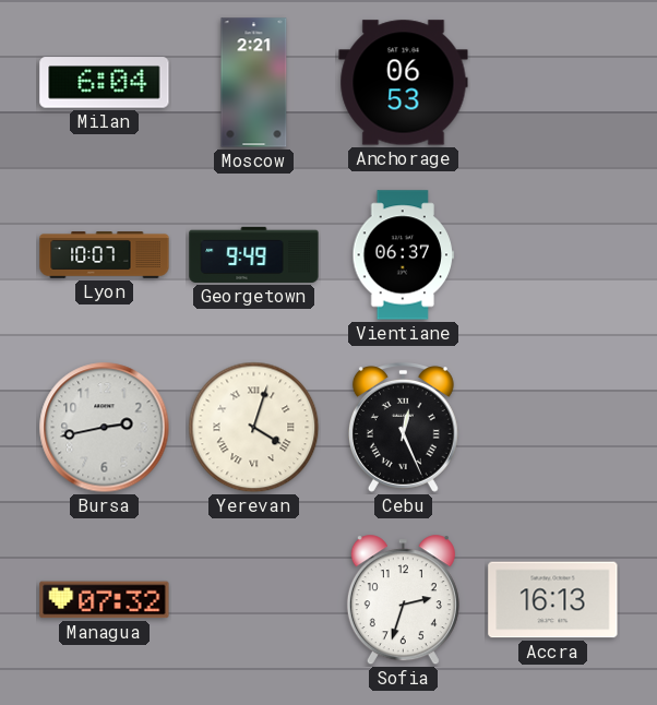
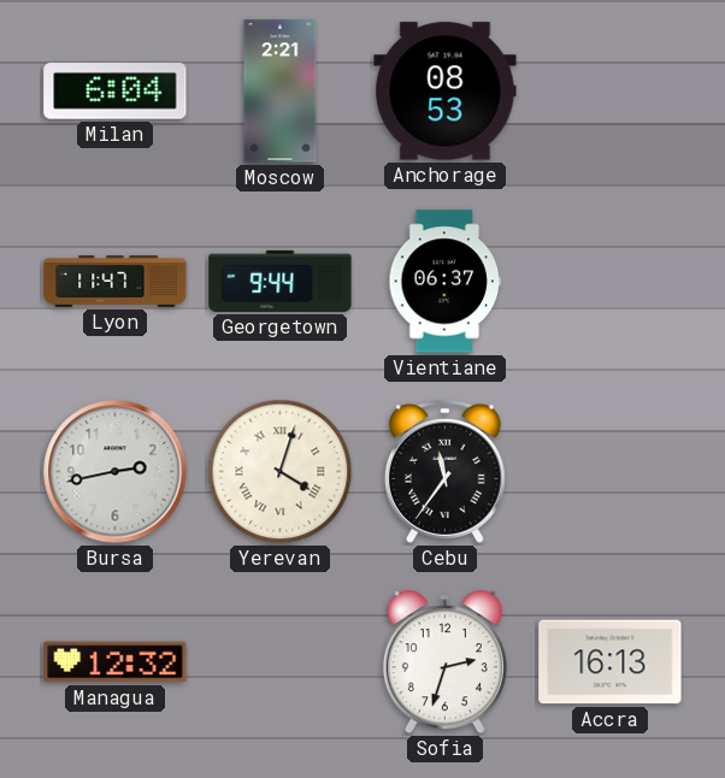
Anchorage: 06:53 -> 08:53 (446, 92)
Lyon: 10:07 -> 11:47 (116, 282)
Georgetown: 9:49 -> 9:44 (281, 281)
Cebu: 12:26 -> 11:36 (444, 472)
Managua: 07:32 -> 12:32 (116, 662)
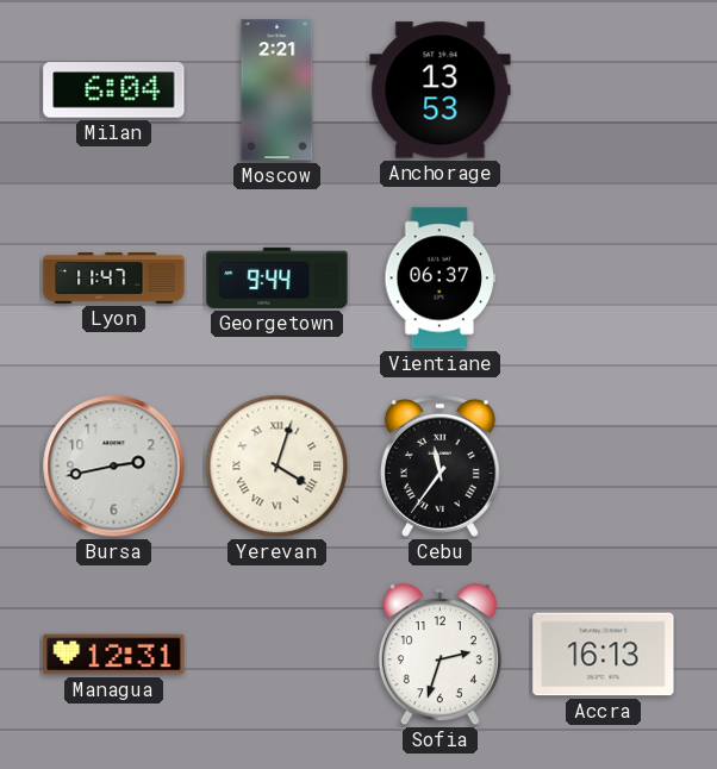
Anchorage: 08:53 -> 13:53 (441, 90)
Managua: 12:32 -> 12:31 (114, 655)
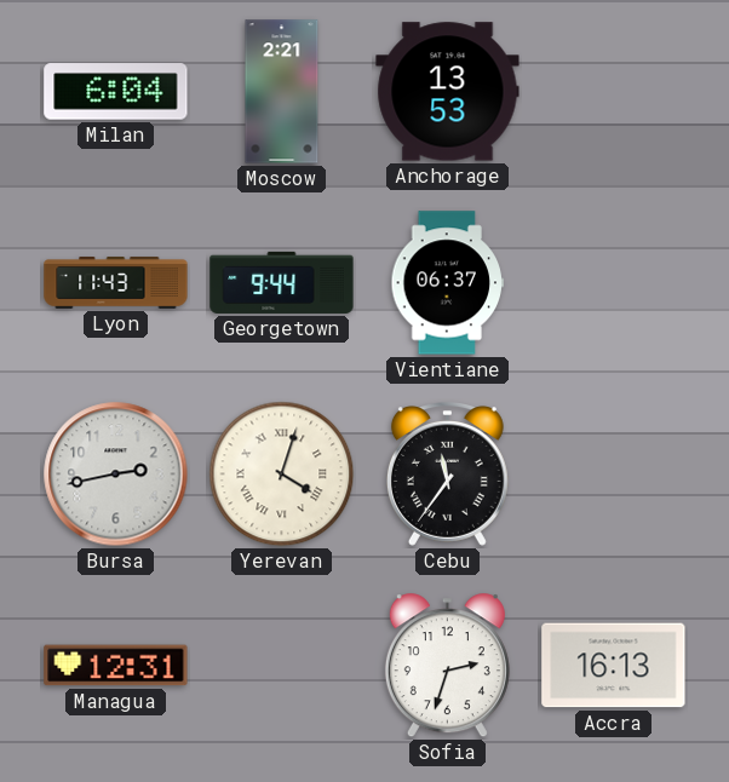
Lyon: 11:47 -> 11:43 (116, 283)
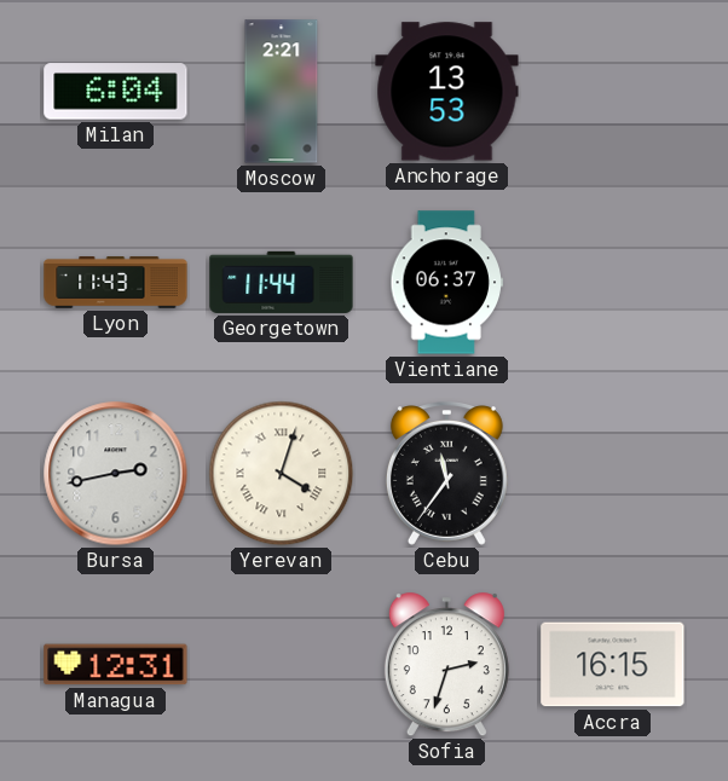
Georgetown: 9:44 -> 11:44 (282, 282)
Accra: 16:13 -> 16:15 (613, 665)
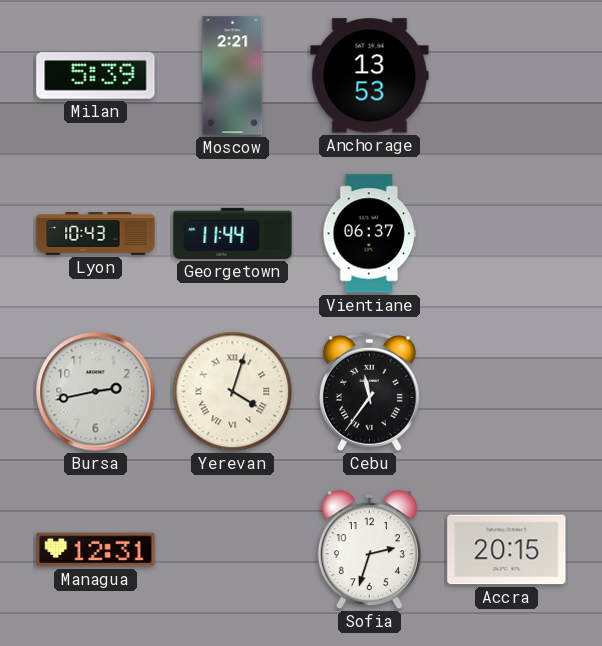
Milan: 6:04 -> 5:39 (96, 76)
Lyon: 11:43 -> 10:43 (96, 234)
Accra: 16:15 -> 20:15 (507, 550)
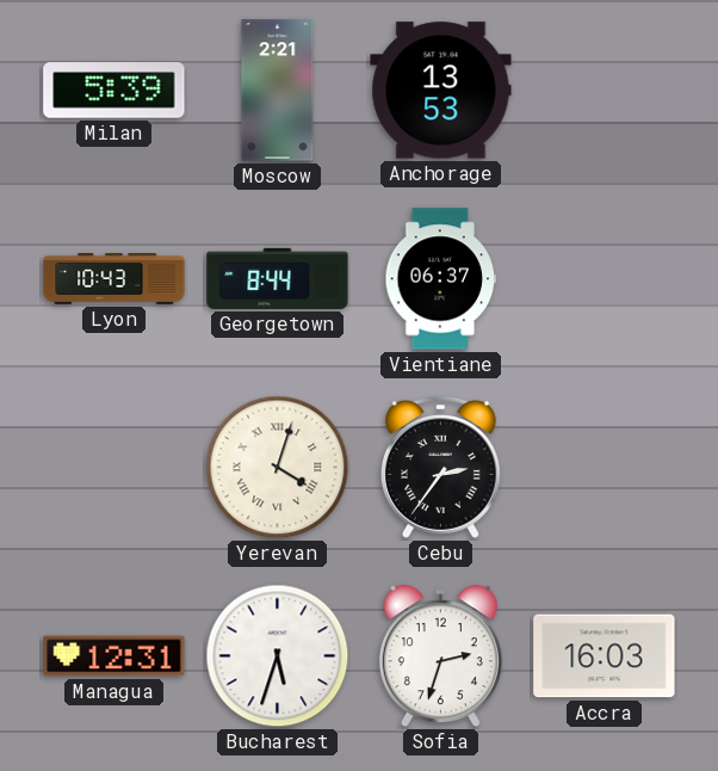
Georgetown: 11:44 -> 8:44 (278, 278)
Bursa: 2:43 -> none (96, 392)
Cebu: 11:36 -> 2:36 (440, 468)
Bucharest: none -> 5:33 (278, 656)
Accra: 20:15 -> 16:03 (605, 656)
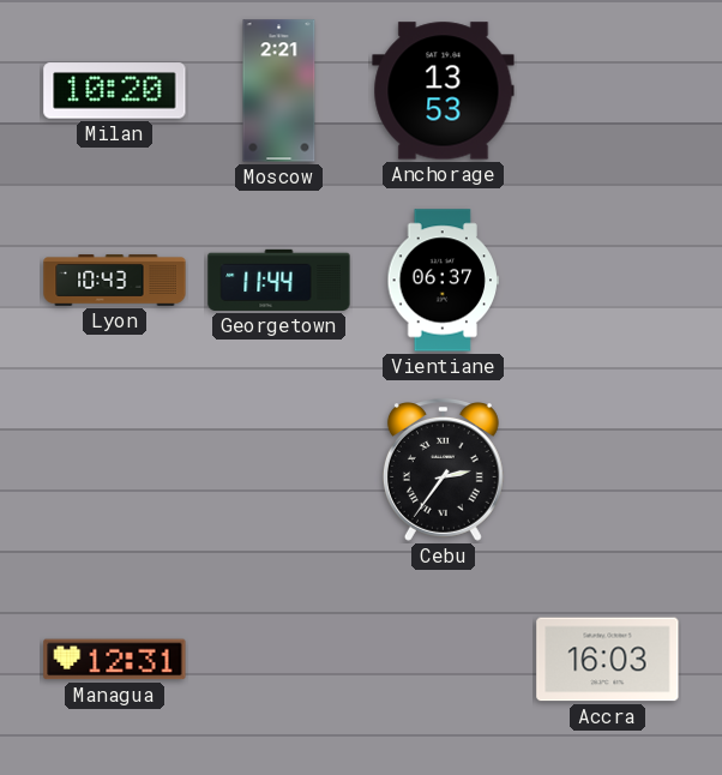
Milan: 5:39 -> 10:20 (115, 91)
Georgetown: 8:44 -> 11:44 (279, 280)
Yerevan: 4:03 -> none (278, 468)
Bucharest: 5:33 -> none (278, 656)
Sofia: 2:33 -> none (440, 656)
